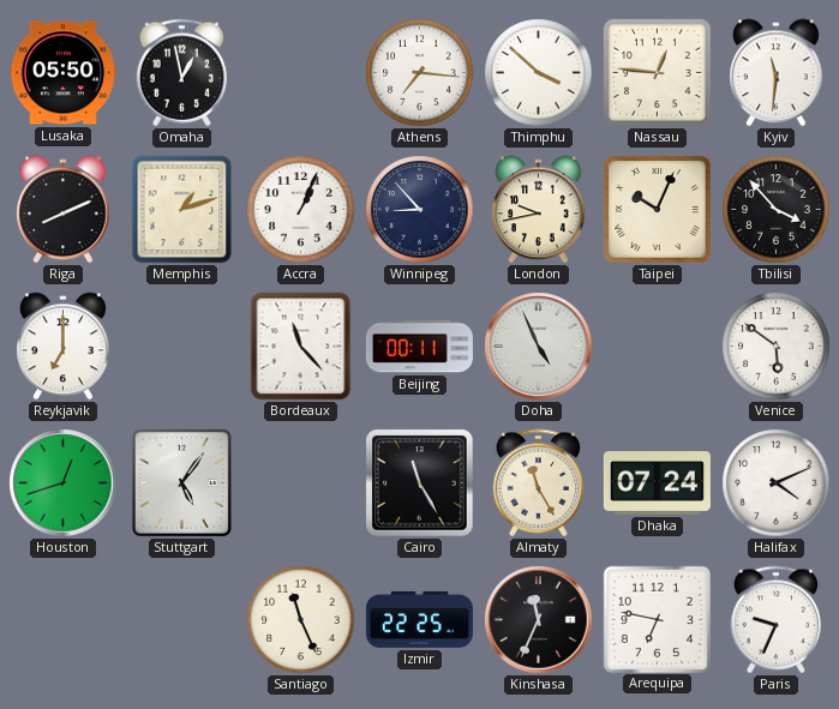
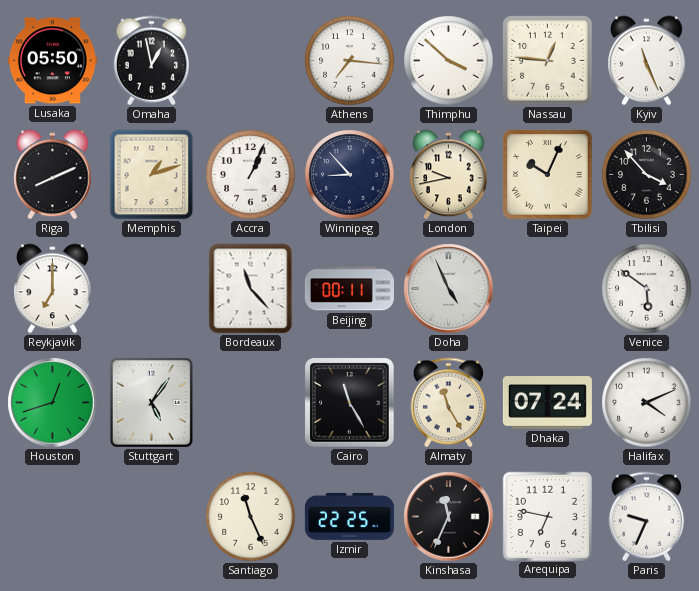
Kyiv: 11:31 -> 11:26 (647, 61)
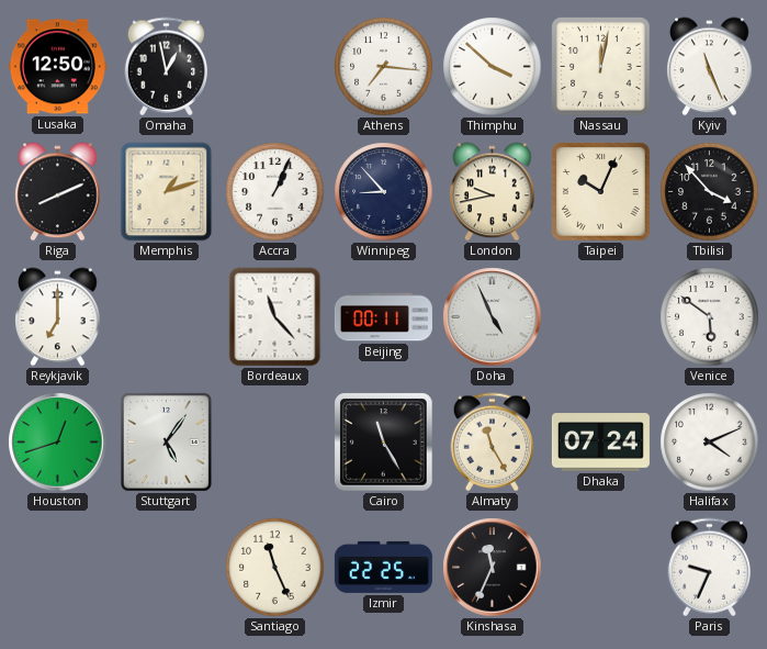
Lusaka: 05:50 -> 12:50 (57, 67)
Nassau: 12:46 -> 12:02 (601, 67)
Arequipa: 6:47 -> none (547, 516)
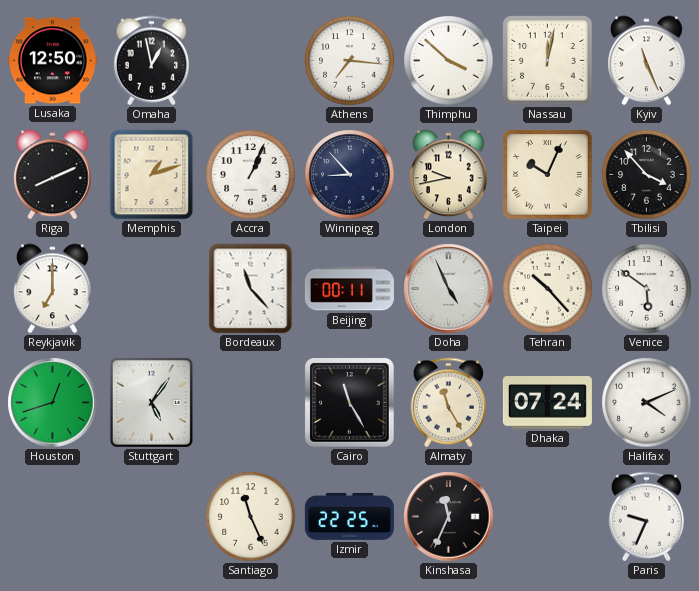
Tehran: none -> 10:23 (548, 289)
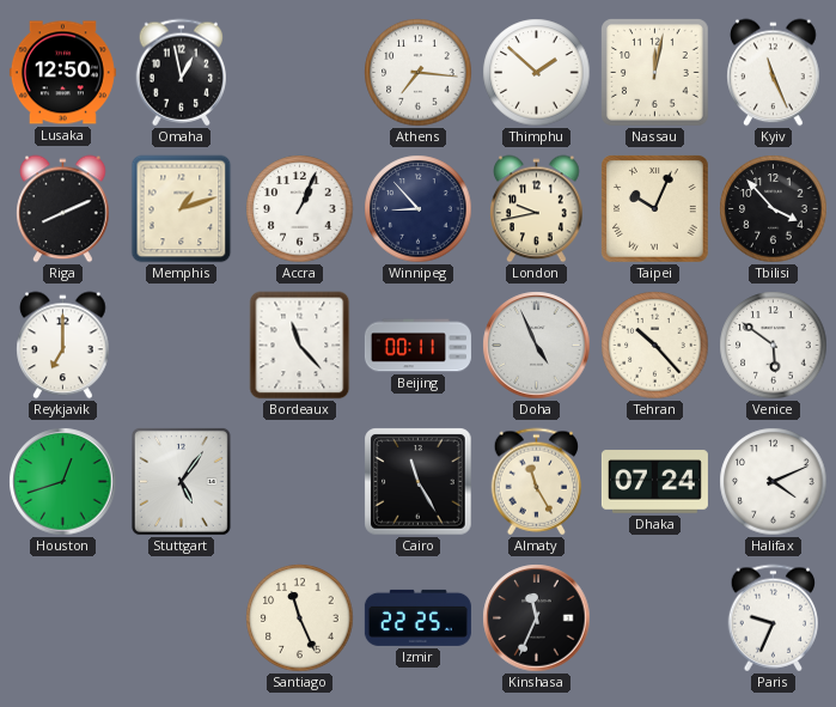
Thimphu: 3:52 -> 1:52 (537, 73)
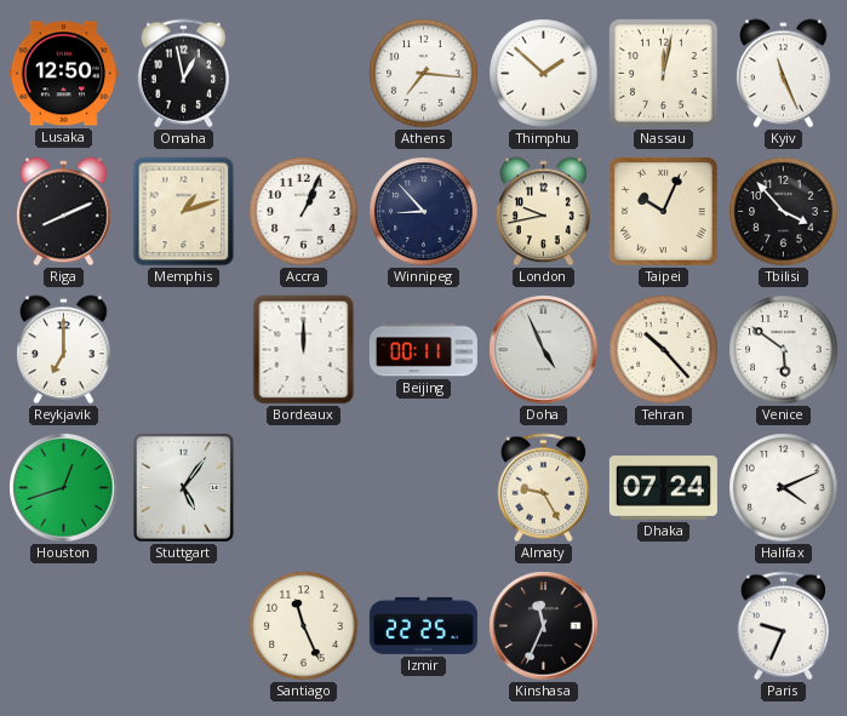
Bordeaux: 11:23 -> 12:00 (304, 350)
Cairo: 11:25 -> none (419, 482)
Almaty: 11:25 -> 9:25 (544, 488)
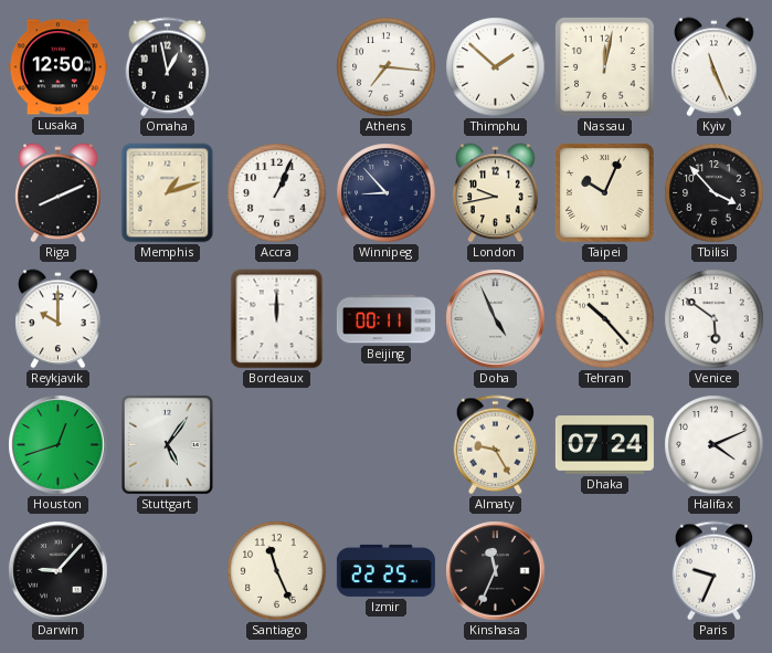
Reykjavik: 7:00 -> 10:00 (59, 319)
Darwin: none -> 9:07 (59, 571)
